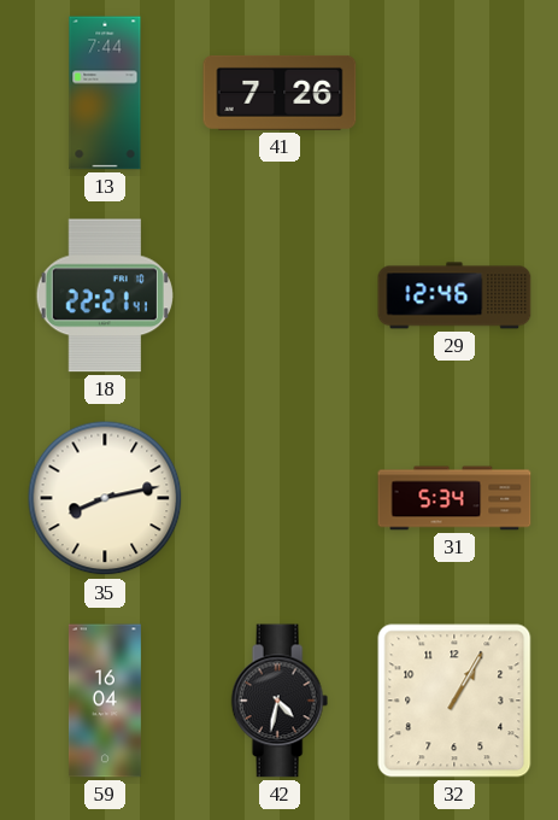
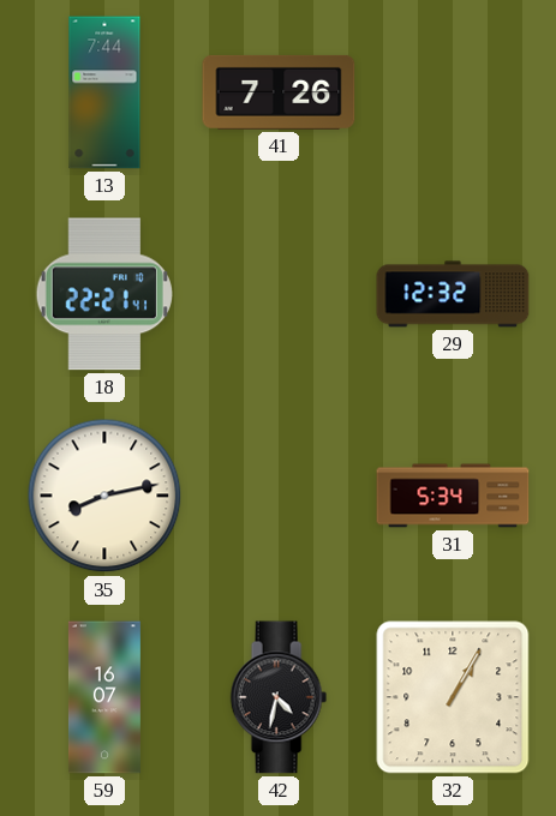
29: 12:46 -> 12:32 (453, 294)
59: 16:04 -> 16:07 (104, 697)
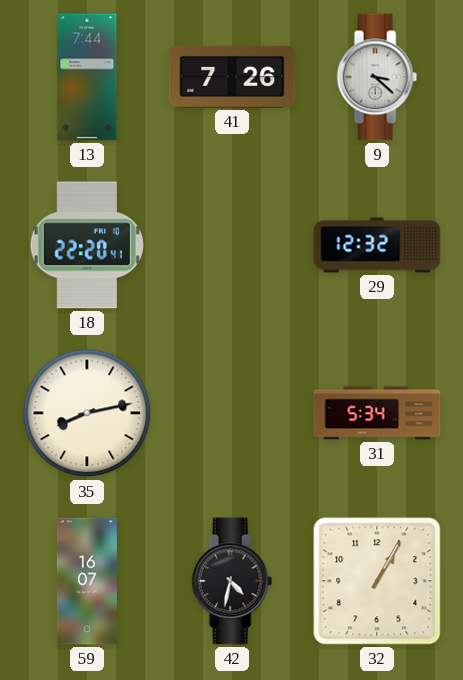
9: none -> 3:22 (377, 77)
18: 22:21 -> 22:20 (87, 245)
